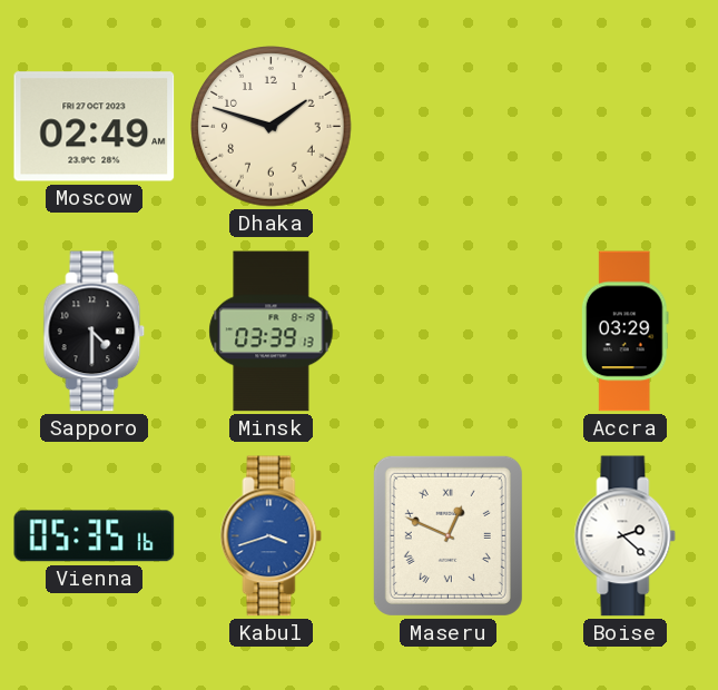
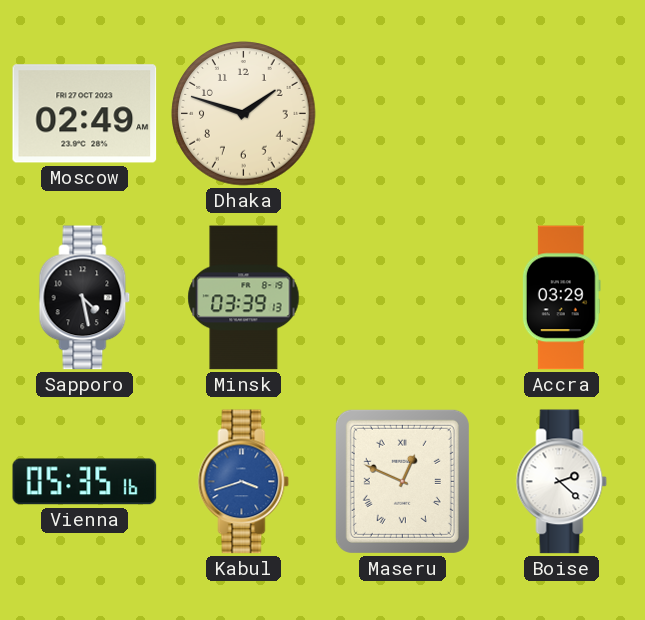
Sapporo: 4:30 -> 4:28 (85, 298)
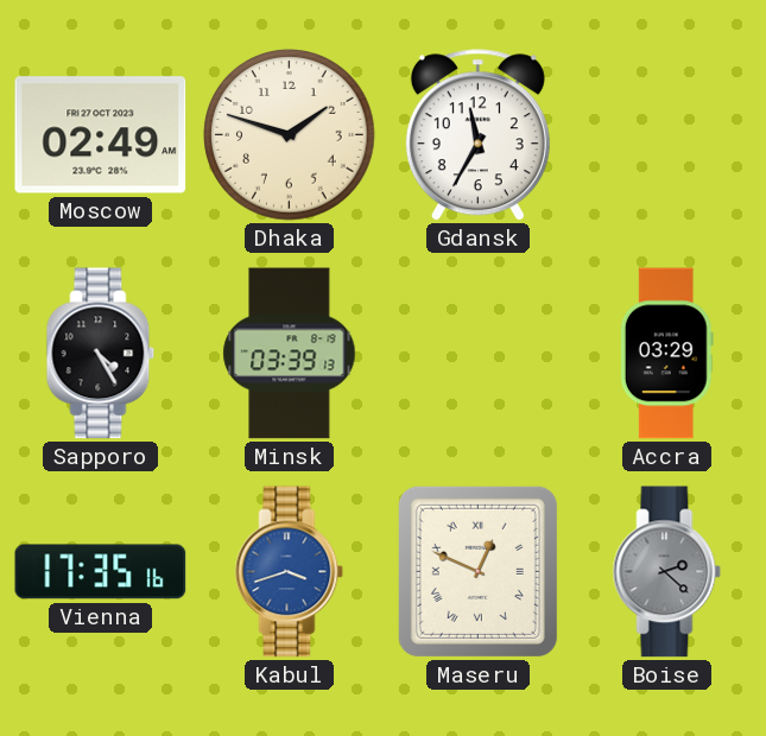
Gdansk: none -> 11:35 (477, 135)
Sapporo: 4:28 -> 4:25 (101, 354)
Vienna: 05:35 -> 17:35 (101, 572)
Boise dial: white -> grey (667, 572)
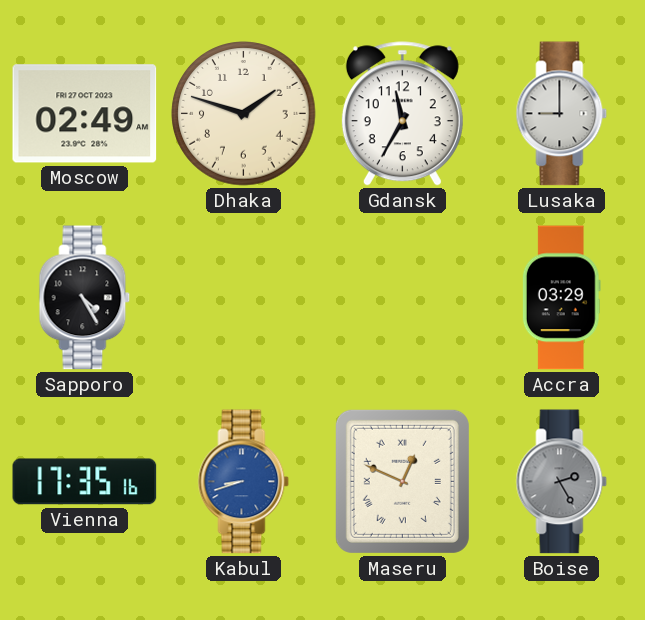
Lusaka: none -> 9:00 (562, 114)
Minsk: 03:39 -> none (290, 354)
Kabul: 3:42 -> 8:42 (244, 482)
Boise: 2:22 -> 2:25 (562, 482)
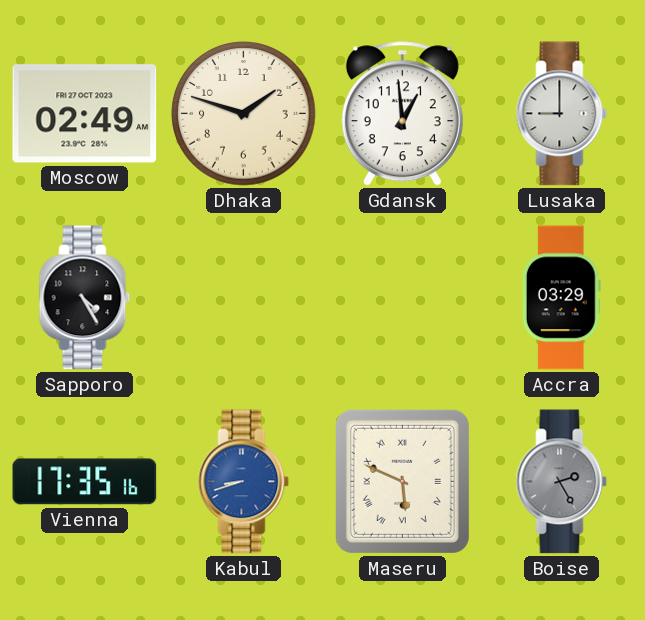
Gdansk: 11:35 -> 12:59 (402, 114)
Maseru: 12:49 -> 5:49 (402, 481)
